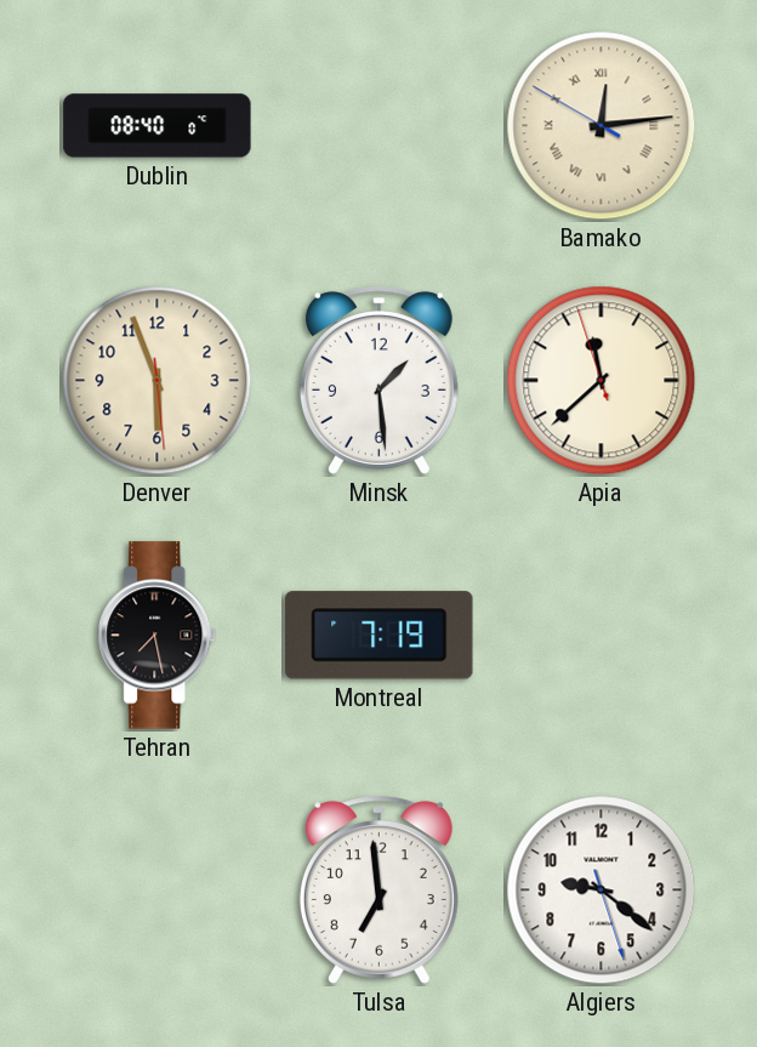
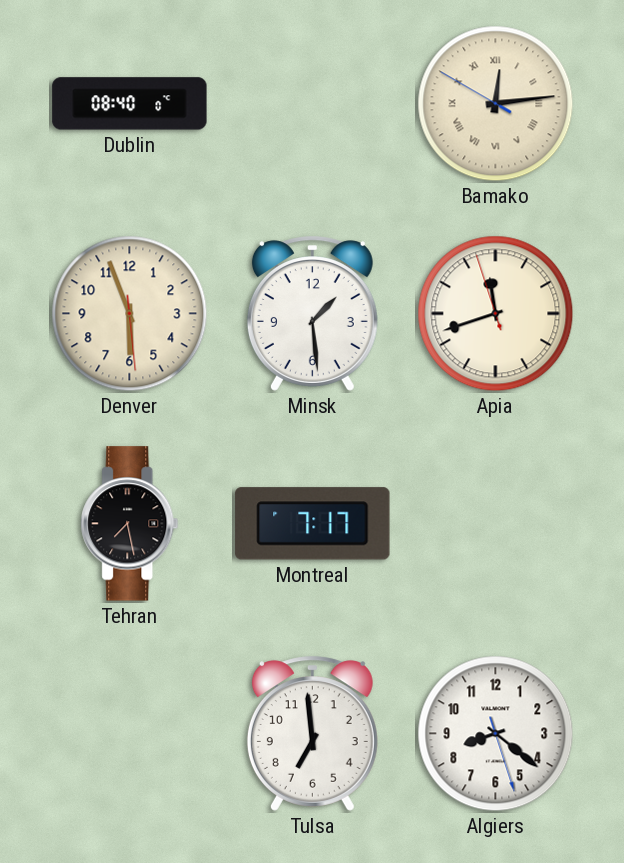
Apia: 11:37 -> 11:41 (496, 314)
Montreal: 7:19 -> 7:17 (313, 524)
Algiers: 9:21 -> 8:21 (496, 734)
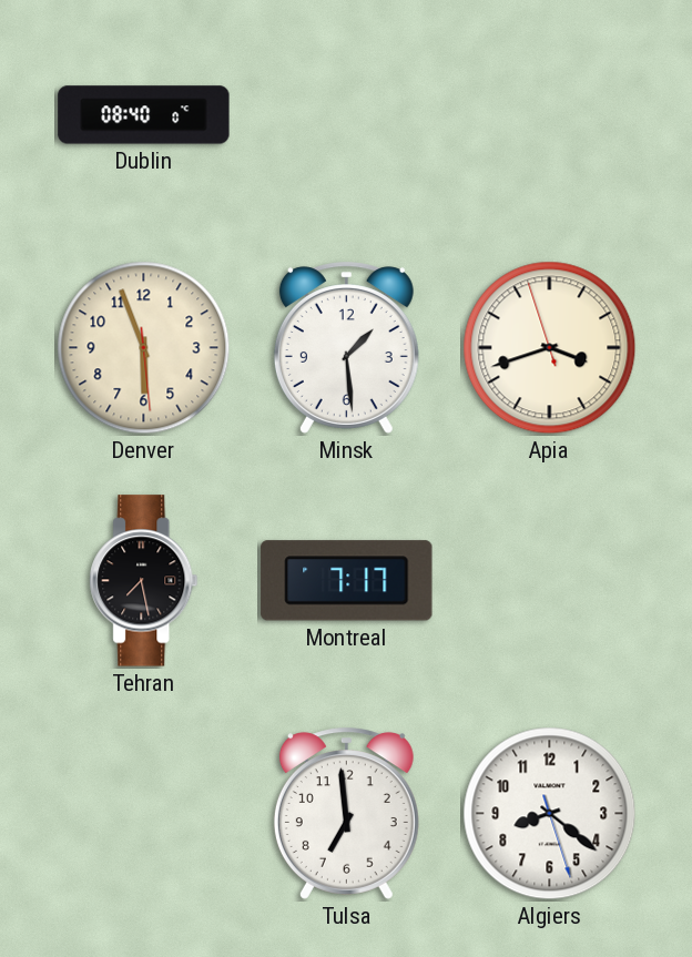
Bamako: 12:13 -> none (496, 104)
Apia: 11:41 -> 3:41 (550, 348)
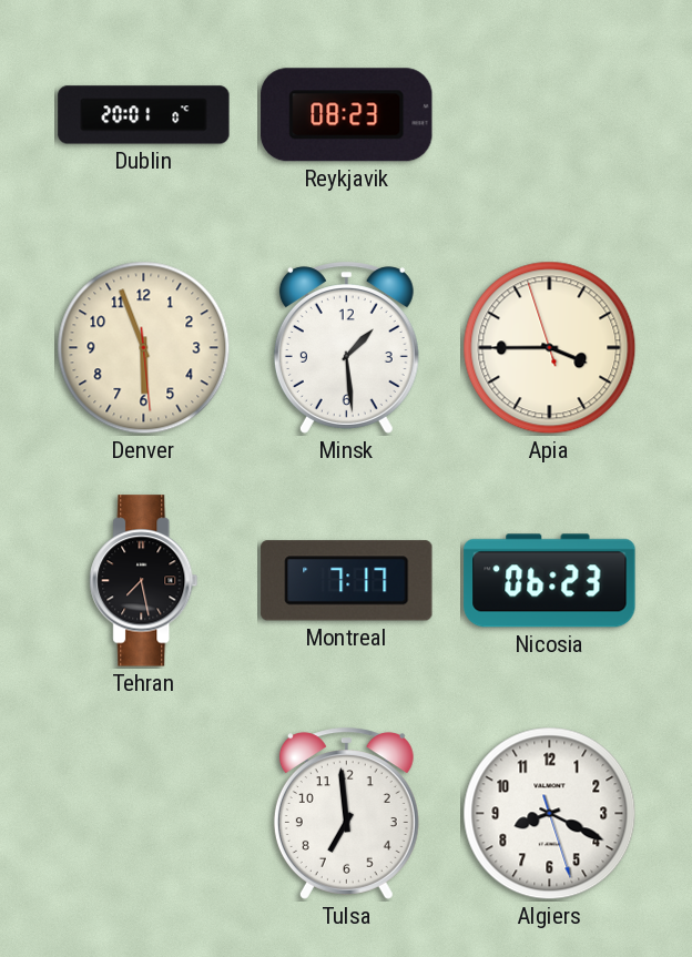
Dublin: 08:40 -> 20:01 (144, 115)
Reykjavik: none -> 08:23 (347, 115)
Apia: 3:41 -> 3:44 (550, 348)
Nicosia: none -> 06:23 (550, 581)
Algiers: 8:21 -> 8:19 (550, 814)
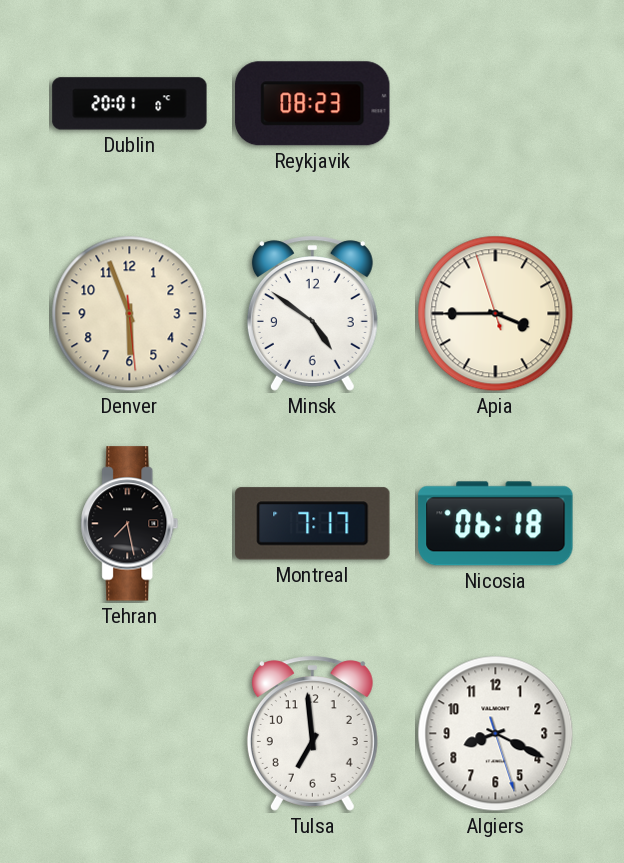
Minsk: 1:29 -> 4:51 (312, 314)
Nicosia: 06:23 -> 06:18 (496, 524)
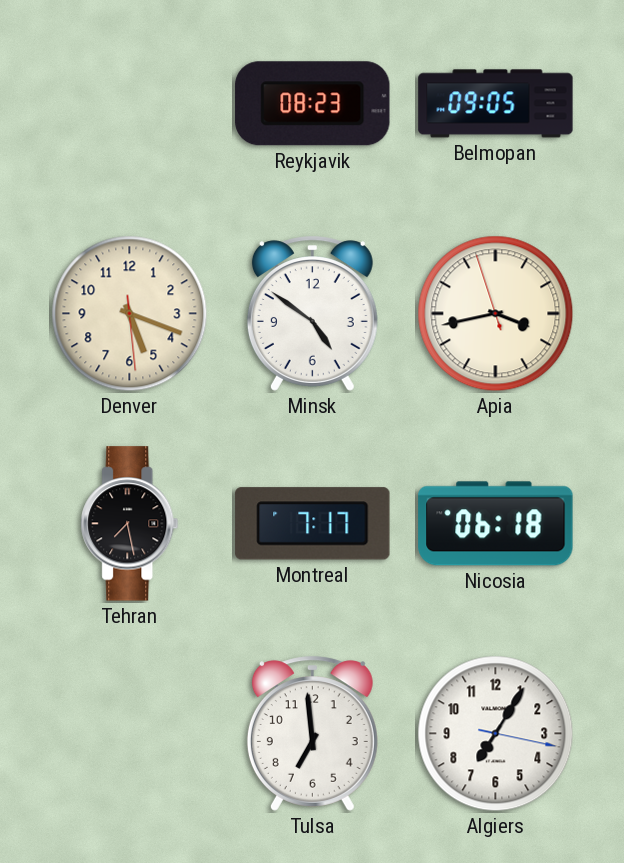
Dublin: 20:01 -> none (130, 104)
Belmopan: none -> 09:05 (496, 104)
Denver: 5:56 -> 5:18 (130, 314)
Apia: 3:44 -> 3:42 (496, 314)
Algiers: 8:19 -> 7:05 (496, 734)
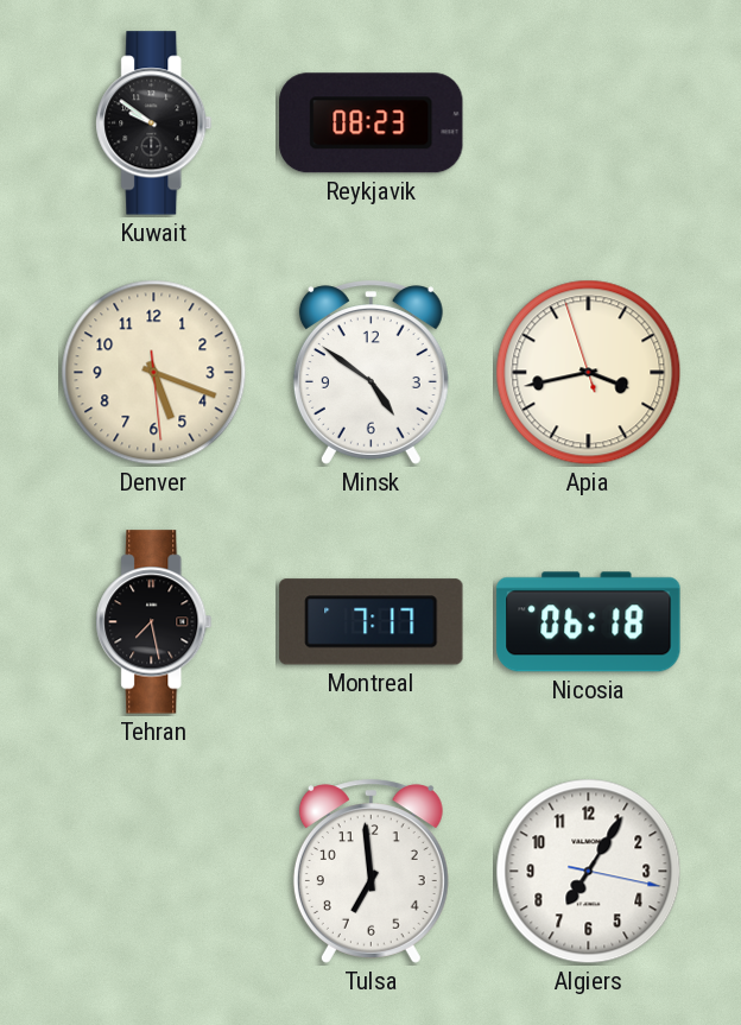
Kuwait: none -> 9:51 (154, 124)
Belmopan: 09:05 -> none (496, 104)
